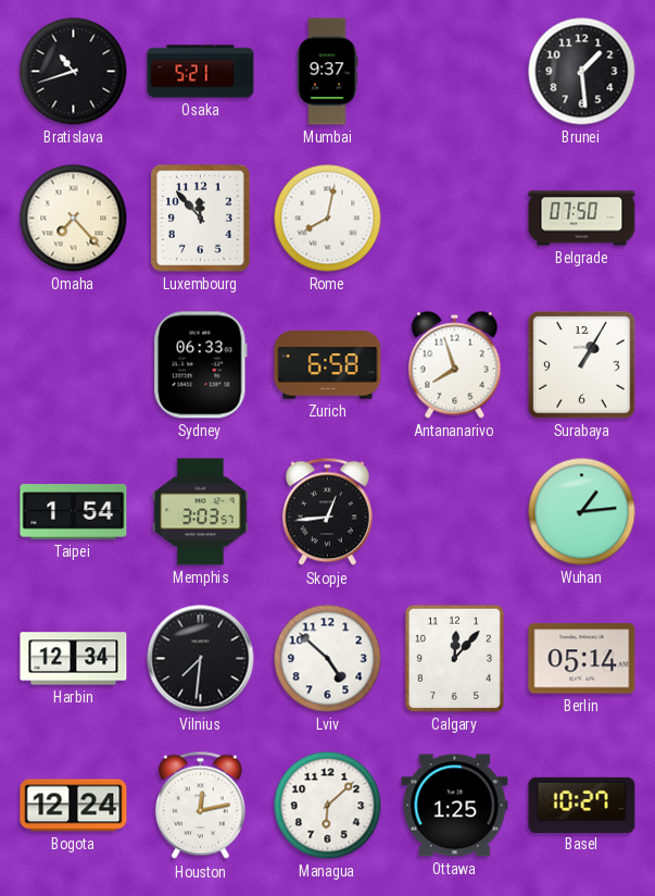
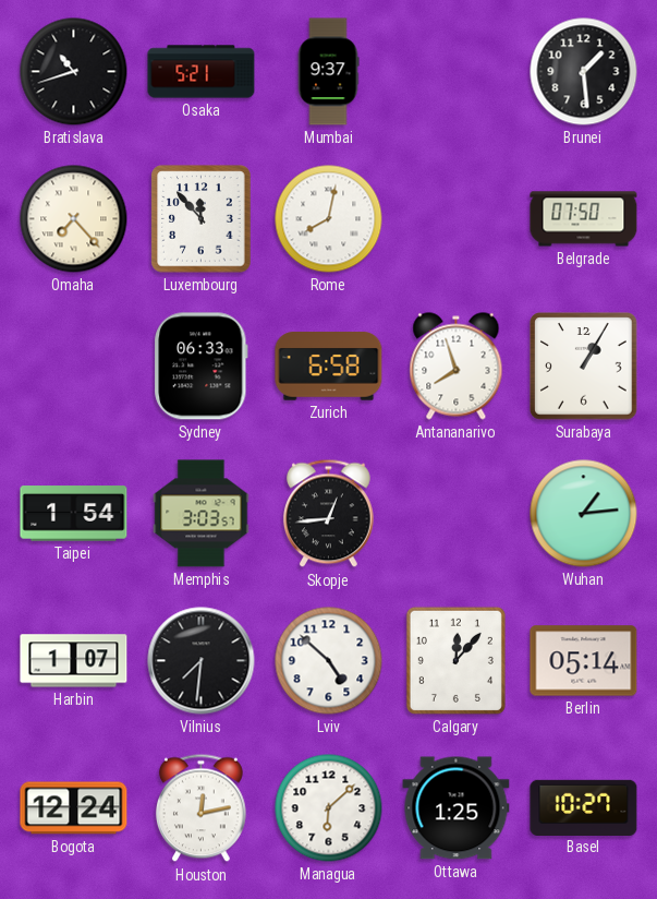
Harbin: 12:34 -> 1:07 (74, 661)
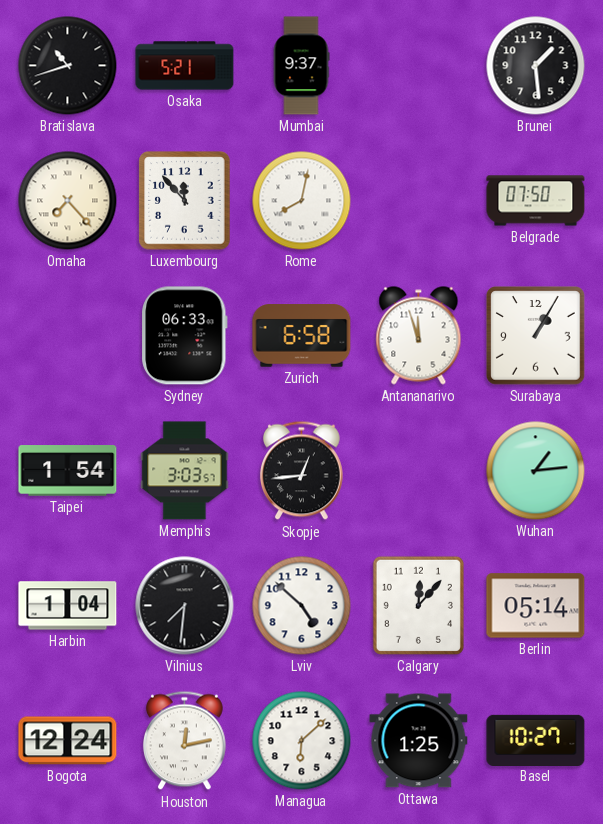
Antananarivo: 7:57 -> 11:57 (419, 336)
Harbin: 1:07 -> 1:04 (68, 606)
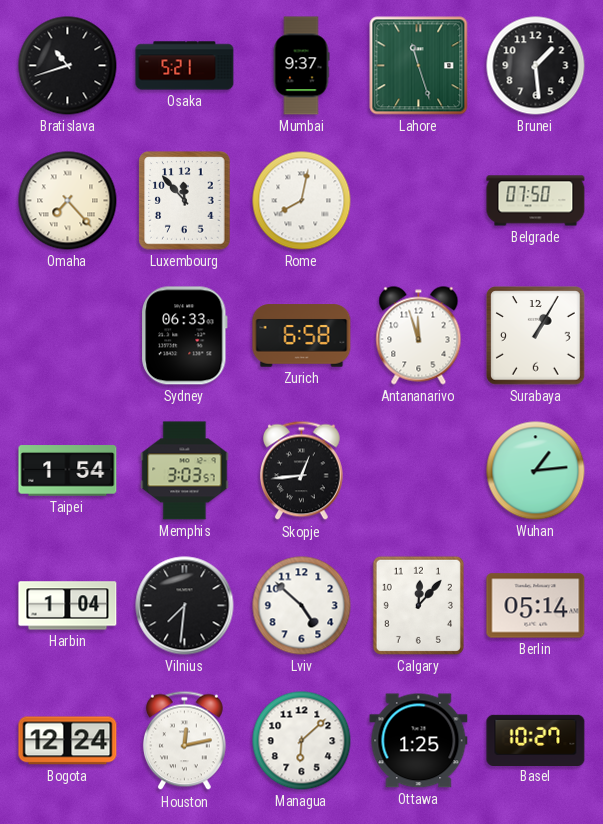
Lahore: none -> 11:27 (419, 66)
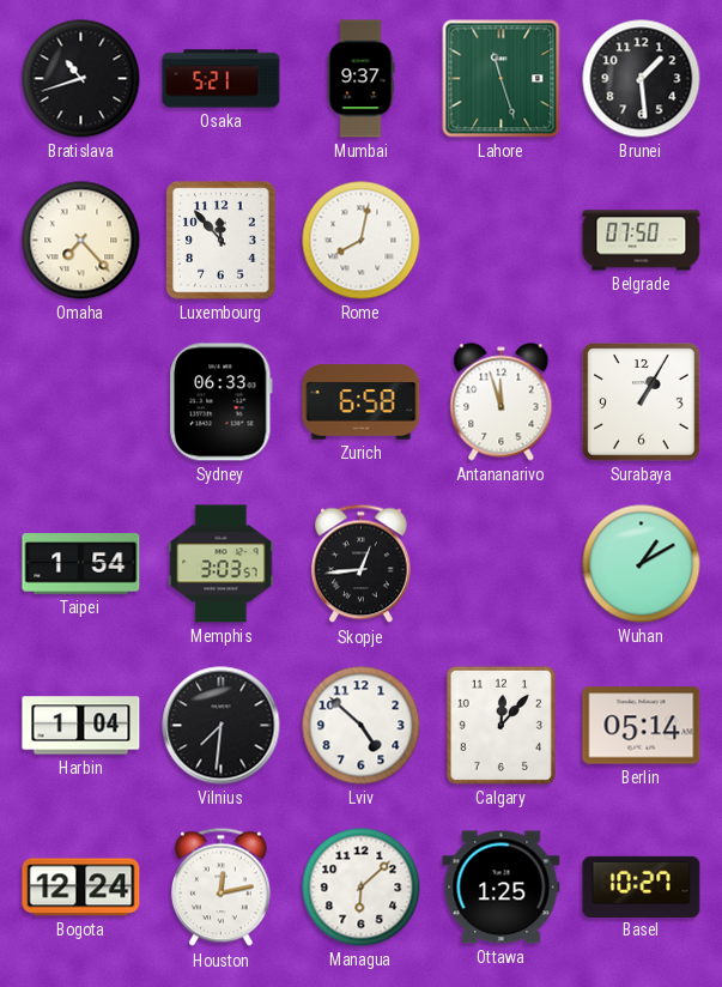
Wuhan: 1:14 -> 1:10 (642, 564)
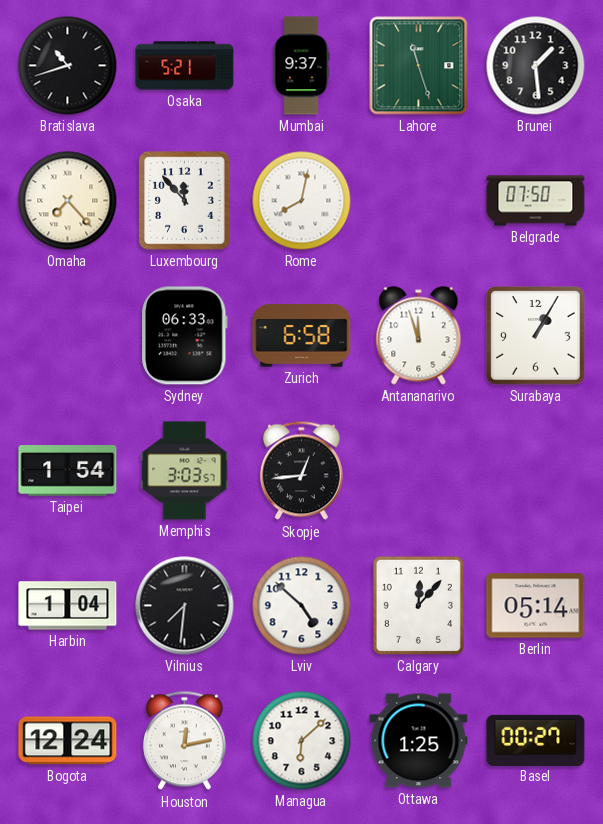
Wuhan: 1:10 -> none (642, 564)
Basel: 10:27 -> 00:27 (536, 740)
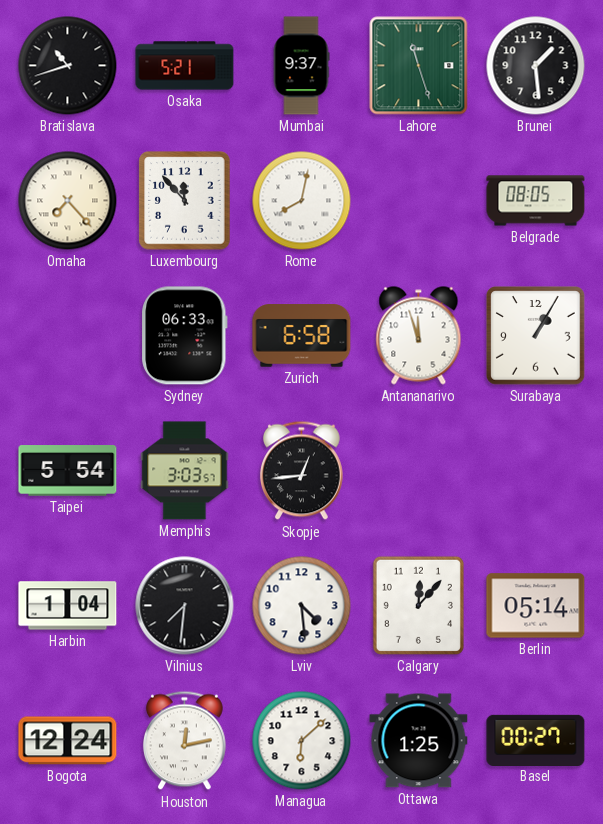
Belgrade: 07:50 -> 08:05 (536, 201)
Taipei: 1:54 -> 5:54 (68, 471)
Lviv: 4:52 -> 4:29 (302, 606)
